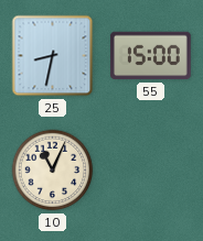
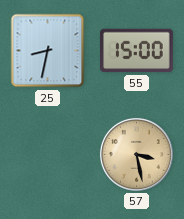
10: 11:04 -> none (53, 171)
57: none -> 3:28 (136, 154)
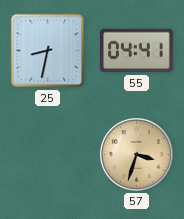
55: 15:00 -> 04:41 (137, 51)
57: 3:28 -> 3:33 (136, 154)
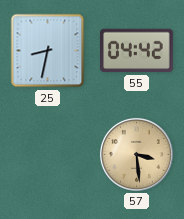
55: 04:41 -> 04:42 (137, 51)
57: 3:33 -> 3:29 (136, 154)
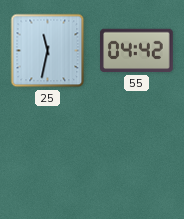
25: 8:32 -> 11:32 (48, 51)
57: 3:29 -> none (136, 154)
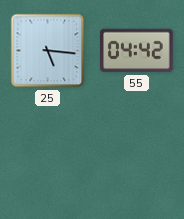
25: 11:32 -> 5:16 (48, 51)
